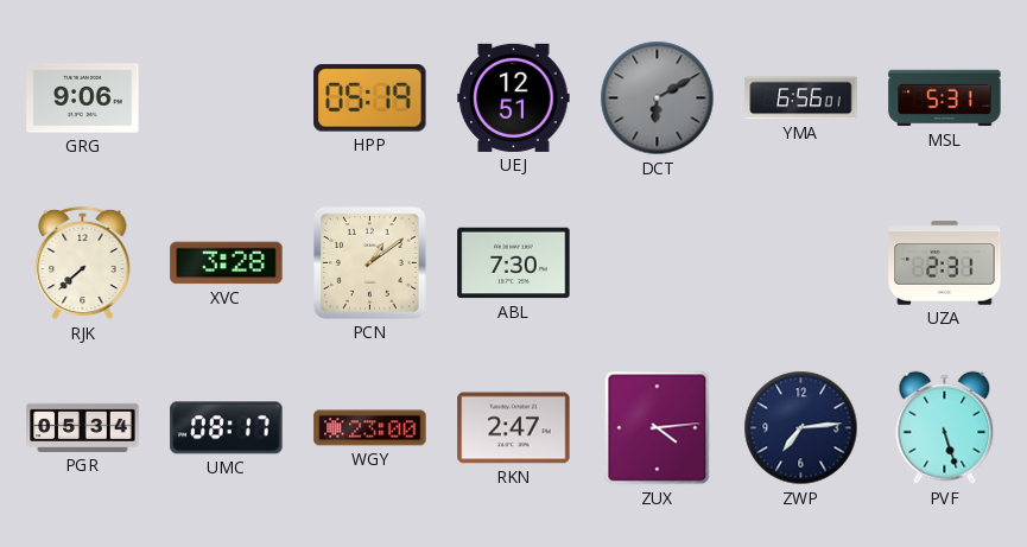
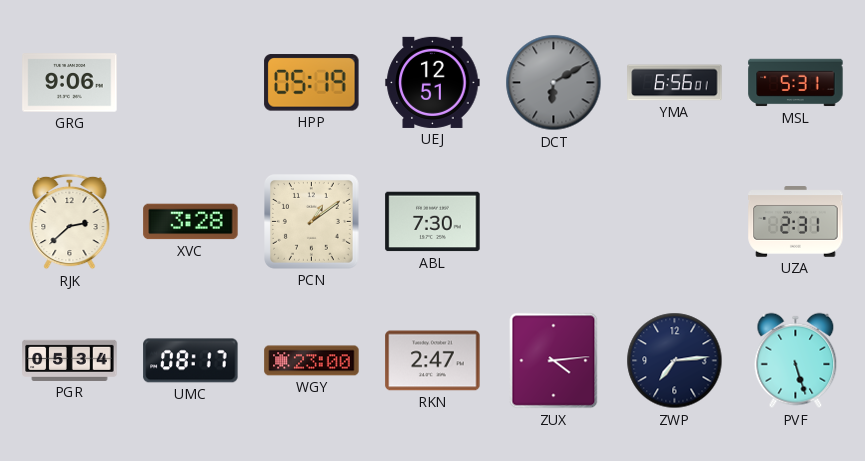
RJK: 7:38 -> 2:38 (70, 222)
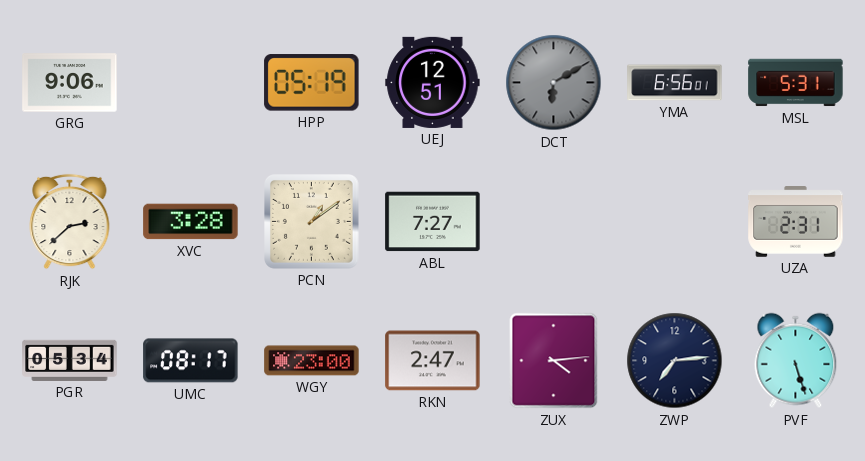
ABL: 7:30 -> 7:27 (433, 222)
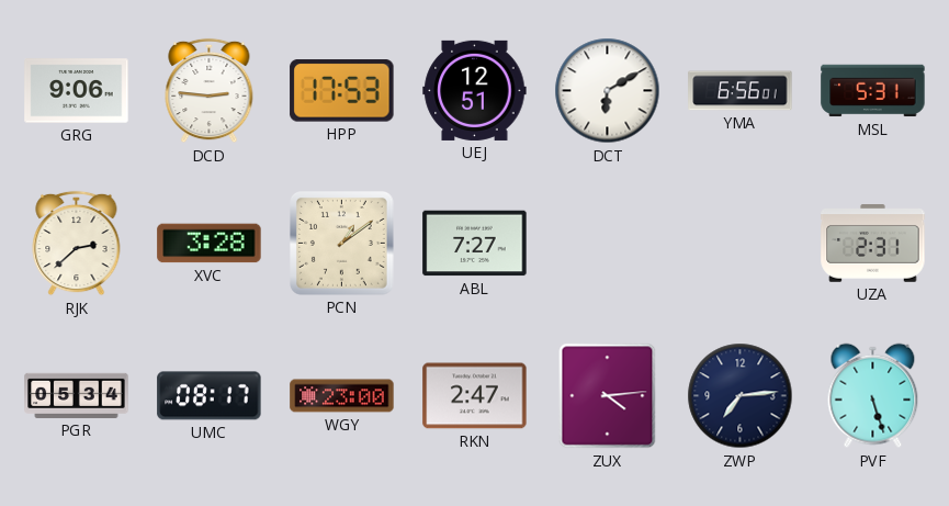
DCD: none -> 2:46 (210, 91)
HPP: 05:19 -> 17:53 (342, 91)
DCT dial: grey -> white (608, 91)
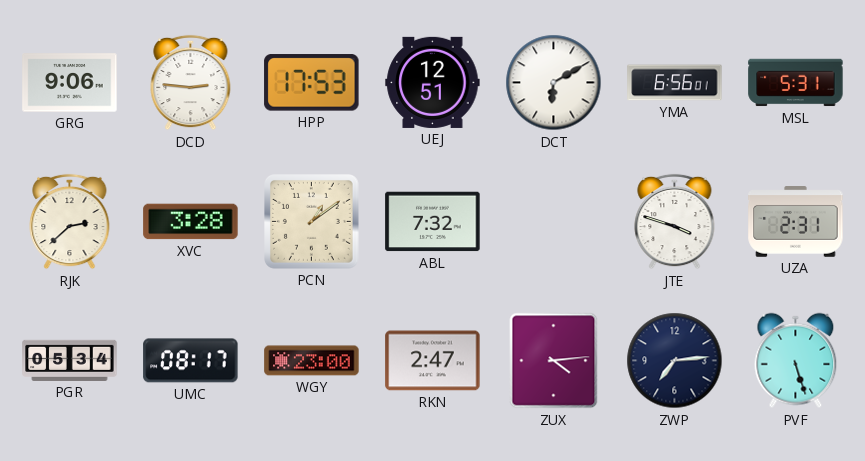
ABL: 7:27 -> 7:32 (433, 222)
JTE: none -> 3:48 (675, 222)
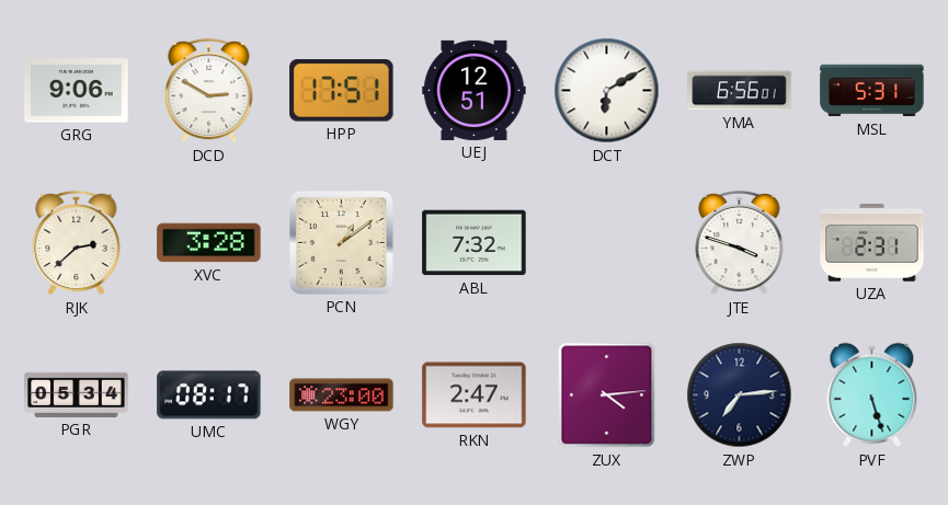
DCD: 2:46 -> 2:50 (209, 91)
HPP: 17:53 -> 17:51 (342, 91)
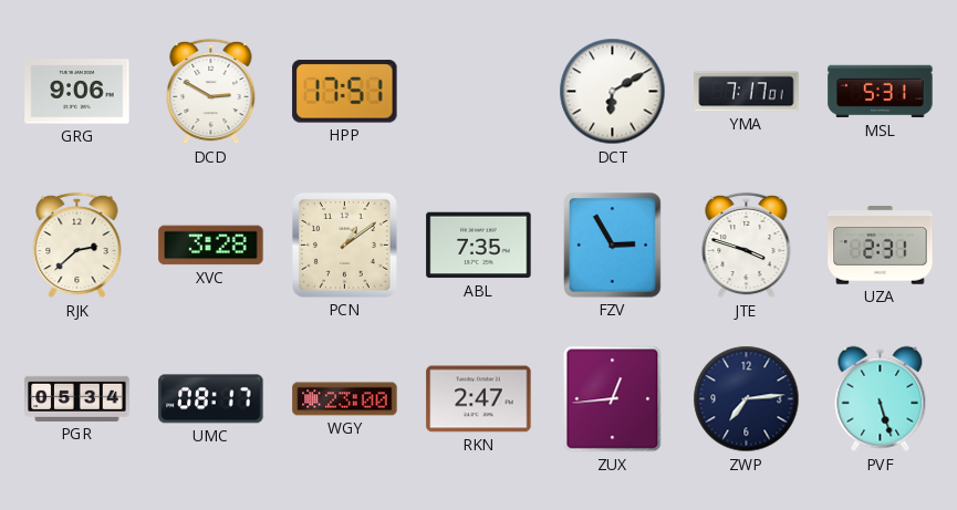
UEJ: 12:51 -> none (475, 90)
YMA: 6:56 -> 7:17 (747, 92)
ABL: 7:32 -> 7:35 (479, 246)
FZV: none -> 2:55 (613, 246)
ZUX: 4:14 -> 12:44 (613, 399)
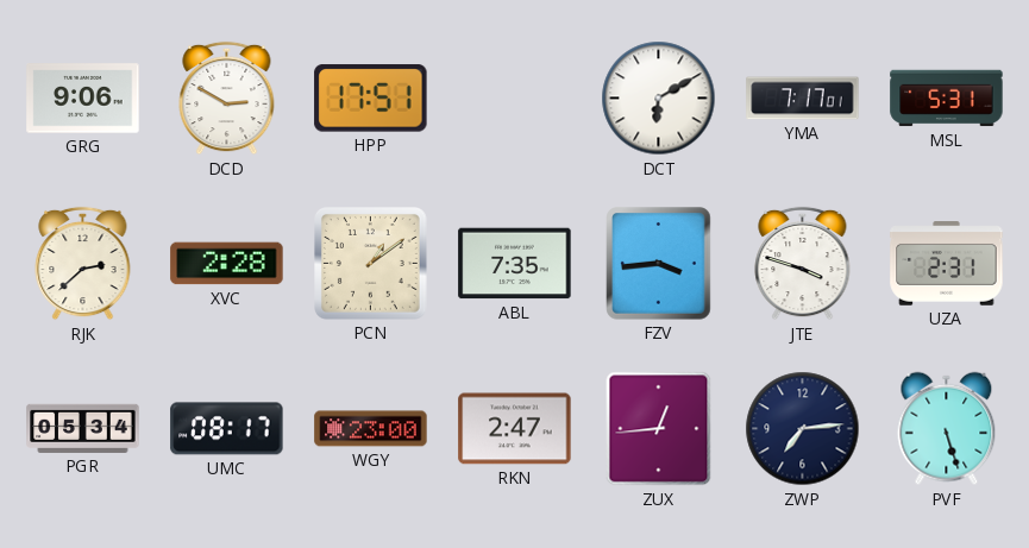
XVC: 3:28 -> 2:28 (227, 264)
FZV: 2:55 -> 3:44 (659, 264)
